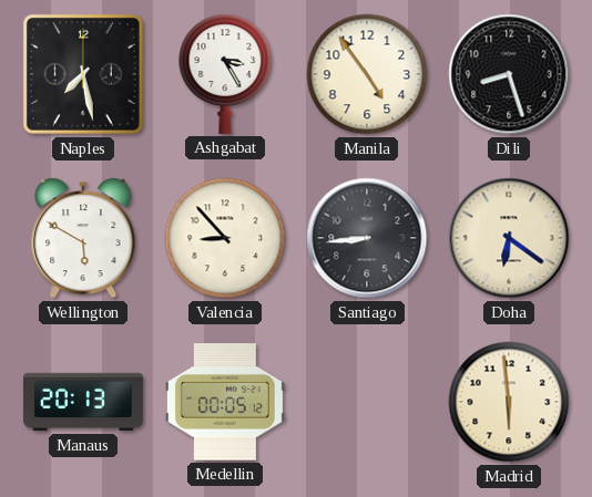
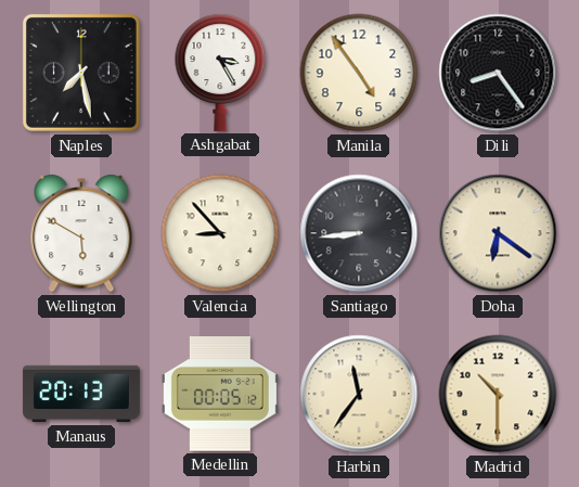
Dili: 8:27 -> 8:24 (498, 73)
Harbin: none -> 11:36 (359, 394)
Madrid: 5:59 -> 10:30 (498, 394)
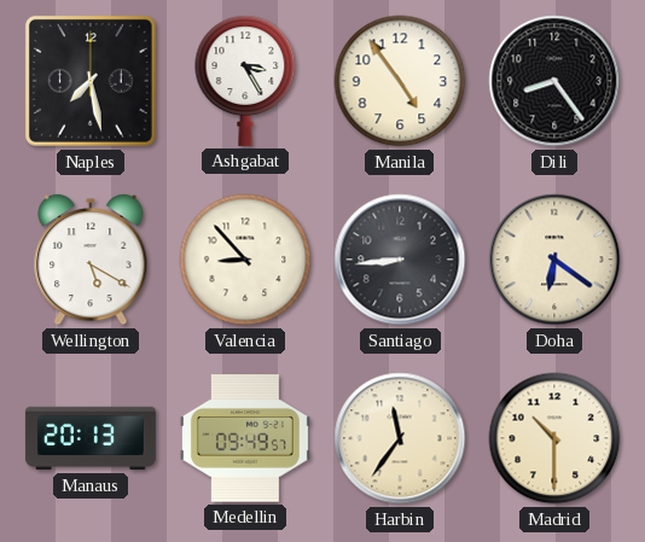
Wellington: 5:50 -> 5:20 (91, 260)
Medellin: 00:05 -> 09:49 (245, 438)
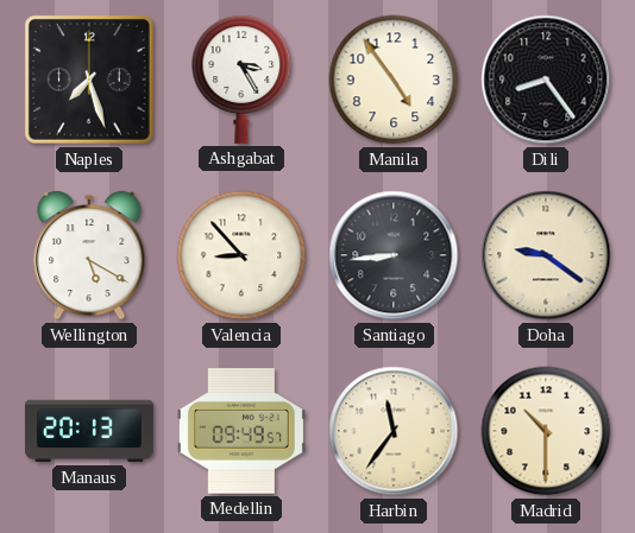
Naples: 7:28 -> 7:27 (89, 80)
Doha: 6:21 -> 9:21 (546, 255)
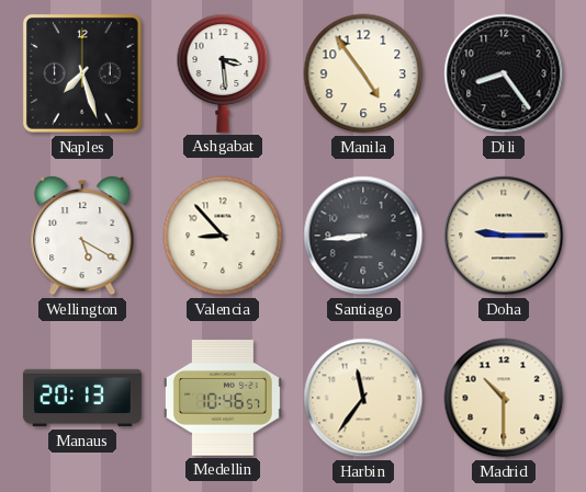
Ashgabat: 3:25 -> 3:29 (223, 73)
Doha: 9:21 -> 9:15 (504, 236)
Medellin: 09:49 -> 10:46 (223, 398)
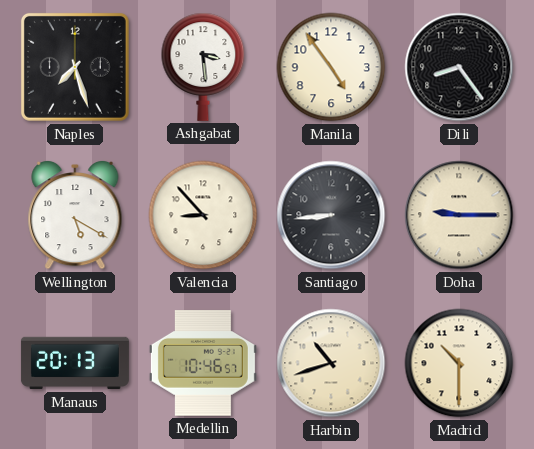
Harbin: 11:36 -> 10:42 (331, 363)
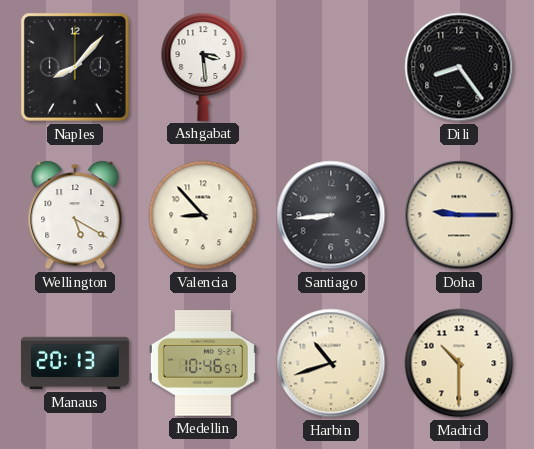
Naples: 7:27 -> 8:07 (75, 67)
Manila: 4:54 -> none (331, 67)
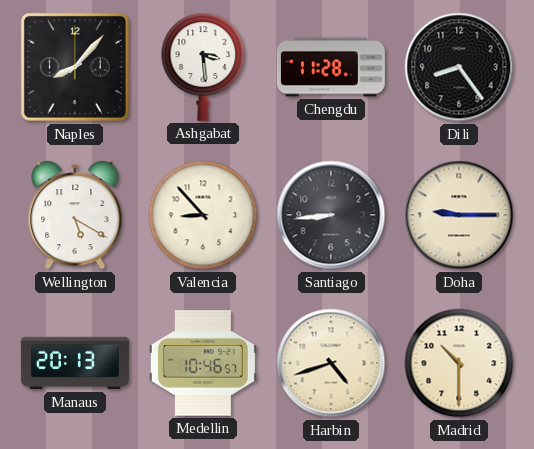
Chengdu: none -> 11:28 (331, 67)
Harbin: 10:42 -> 4:42 (331, 363)
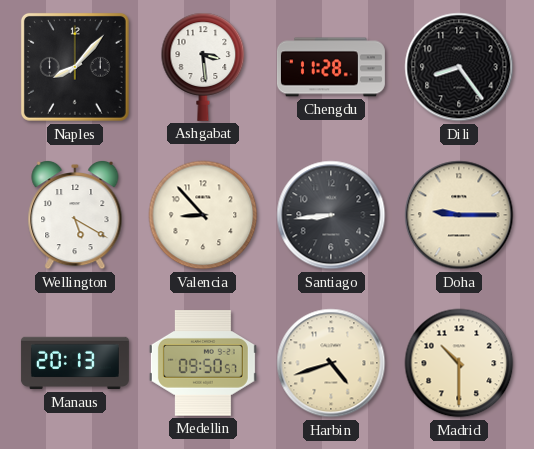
Medellin: 10:46 -> 09:50 (203, 363)
